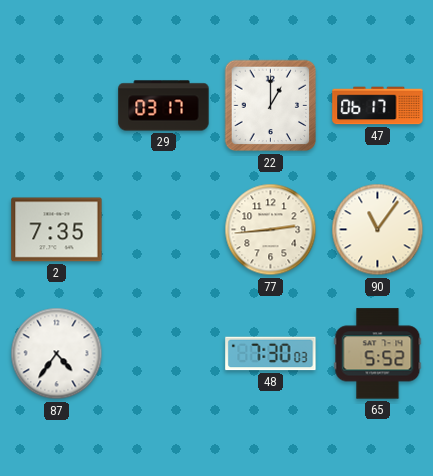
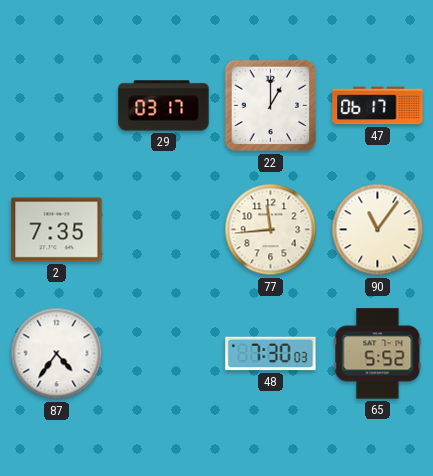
77: 2:44 -> 11:44 (271, 230)
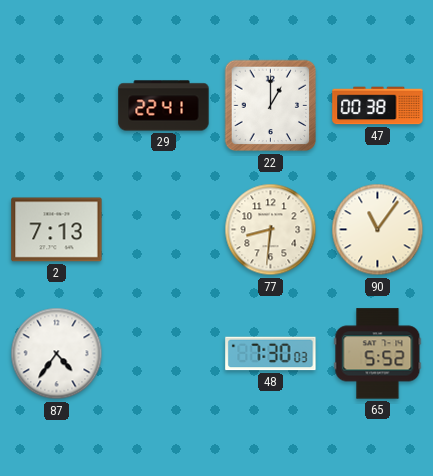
29: 03:17 -> 22:41 (164, 106)
47: 06:17 -> 00:38 (378, 106)
2: 7:35 -> 7:13 (57, 230)
77: 11:44 -> 8:31 (271, 230)
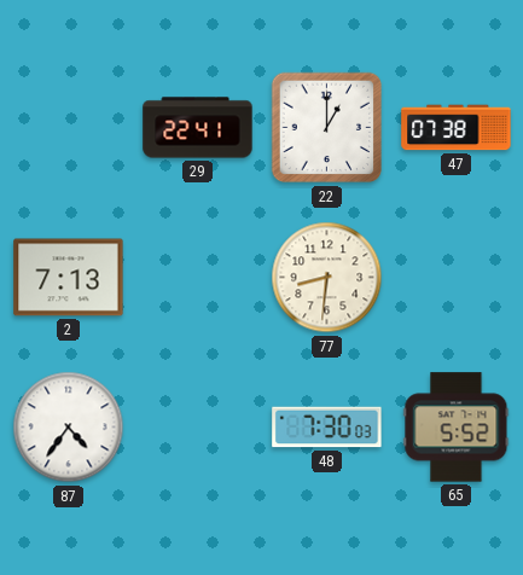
47: 00:38 -> 07:38 (457, 128)
90: 11:06 -> none (378, 230)
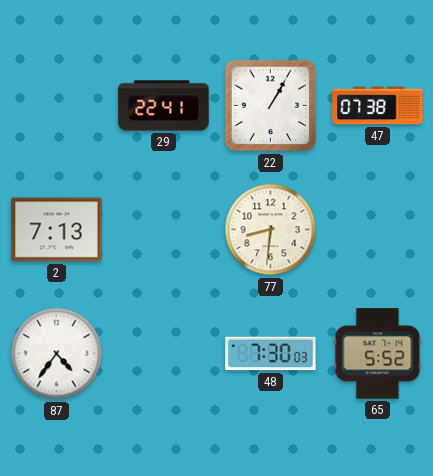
22: 1:00 -> 1:05 (271, 106)
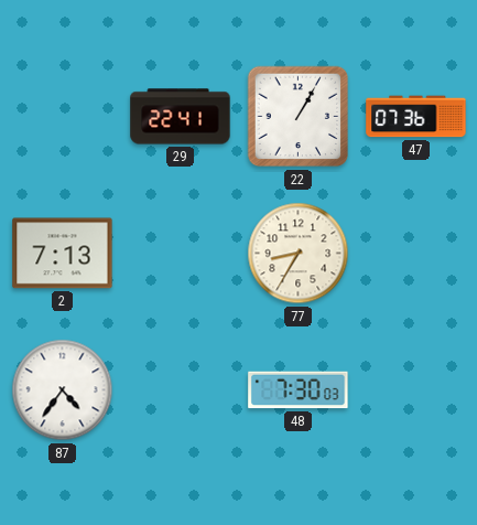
47: 07:38 -> 07:36 (416, 117)
77: 8:31 -> 8:35 (299, 254)
65: 5:52 -> none (378, 354)
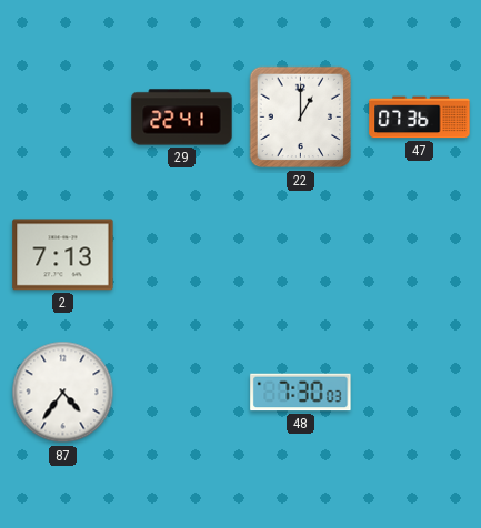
22: 1:05 -> 1:00 (301, 118)
77: 8:35 -> none (299, 254)
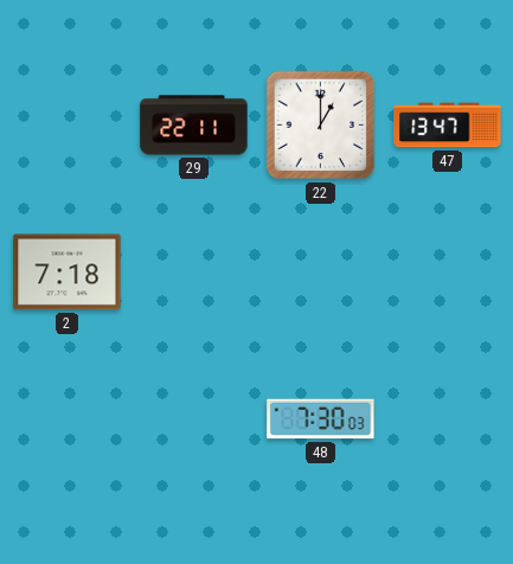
29: 22:41 -> 22:11 (194, 126)
47: 07:36 -> 13:47 (448, 126)
2: 7:13 -> 7:18 (68, 273)
87: 4:36 -> none (63, 393)
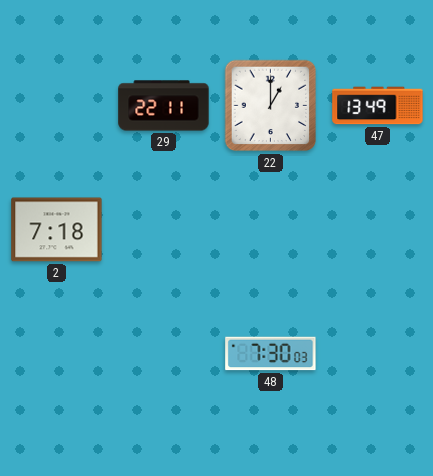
47: 13:47 -> 13:49 (378, 106)
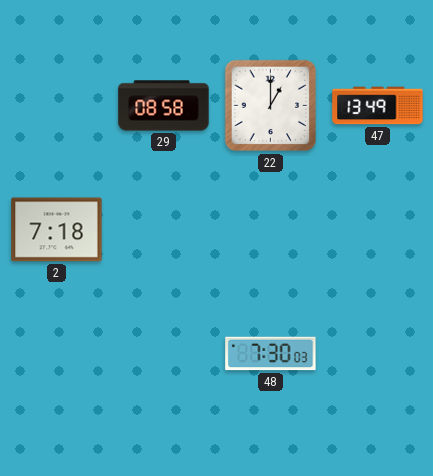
29: 22:11 -> 08:58 (164, 106)
